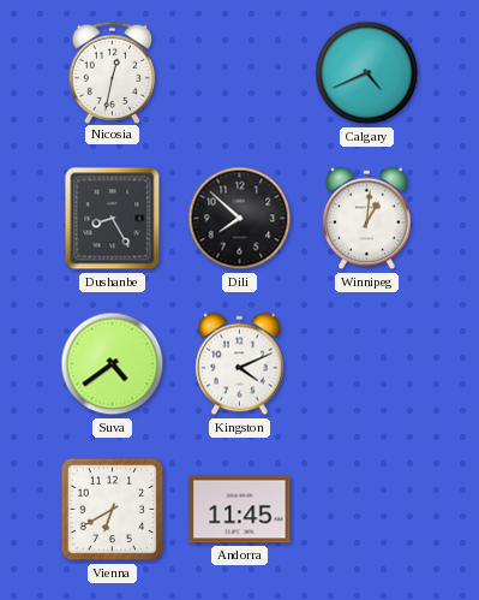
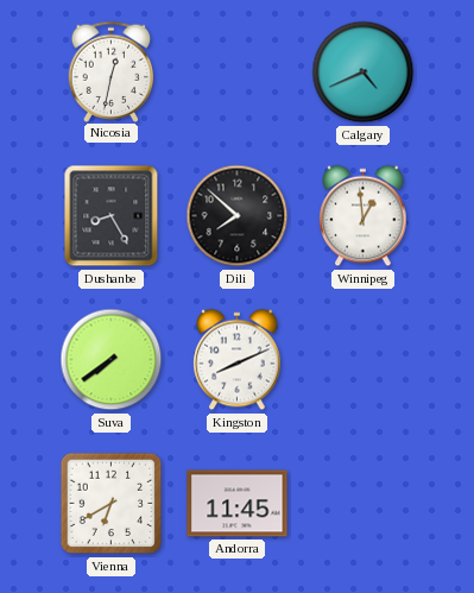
Winnipeg: 1:01 -> 12:59 (364, 216)
Suva: 4:39 -> 7:39 (112, 360)
Kingston: 4:11 -> 8:11 (238, 360)
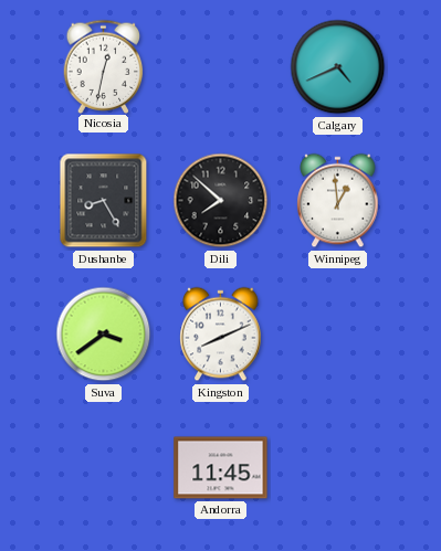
Suva: 7:39 -> 3:39 (104, 335)
Vienna: 6:40 -> none (112, 504)
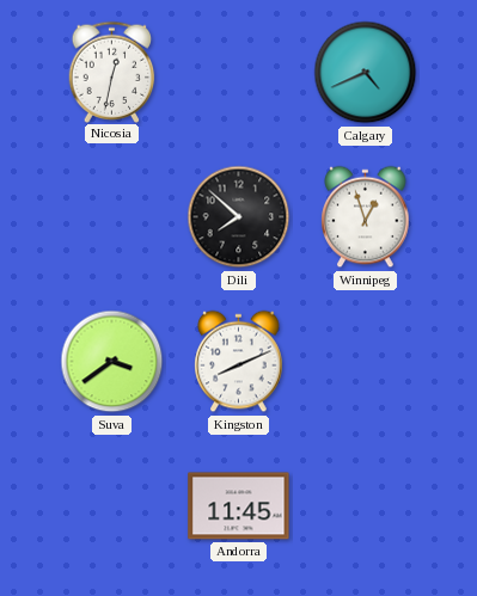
Dushanbe: 8:25 -> none (104, 201)
Winnipeg: 12:59 -> 12:57 (366, 217)
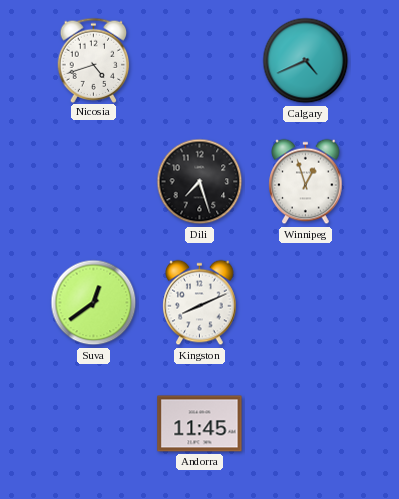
Nicosia: 12:32 -> 4:42 (94, 60)
Dili: 7:52 -> 7:27 (200, 182)
Suva: 3:39 -> 12:39 (94, 303)
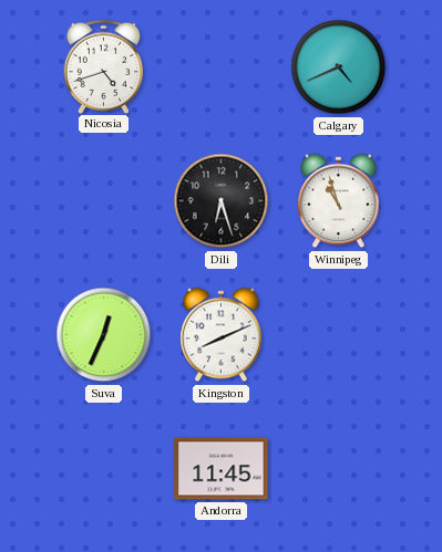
Dili: 7:27 -> 6:27 (222, 201)
Winnipeg: 12:57 -> 10:57 (339, 201)
Suva: 12:39 -> 12:34 (104, 335)
